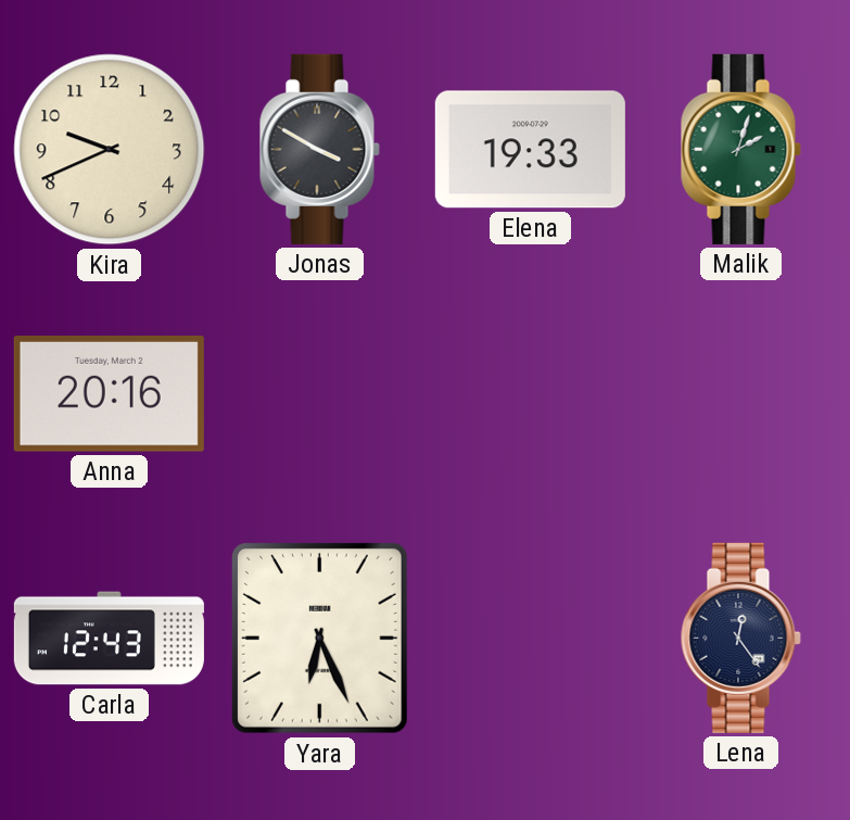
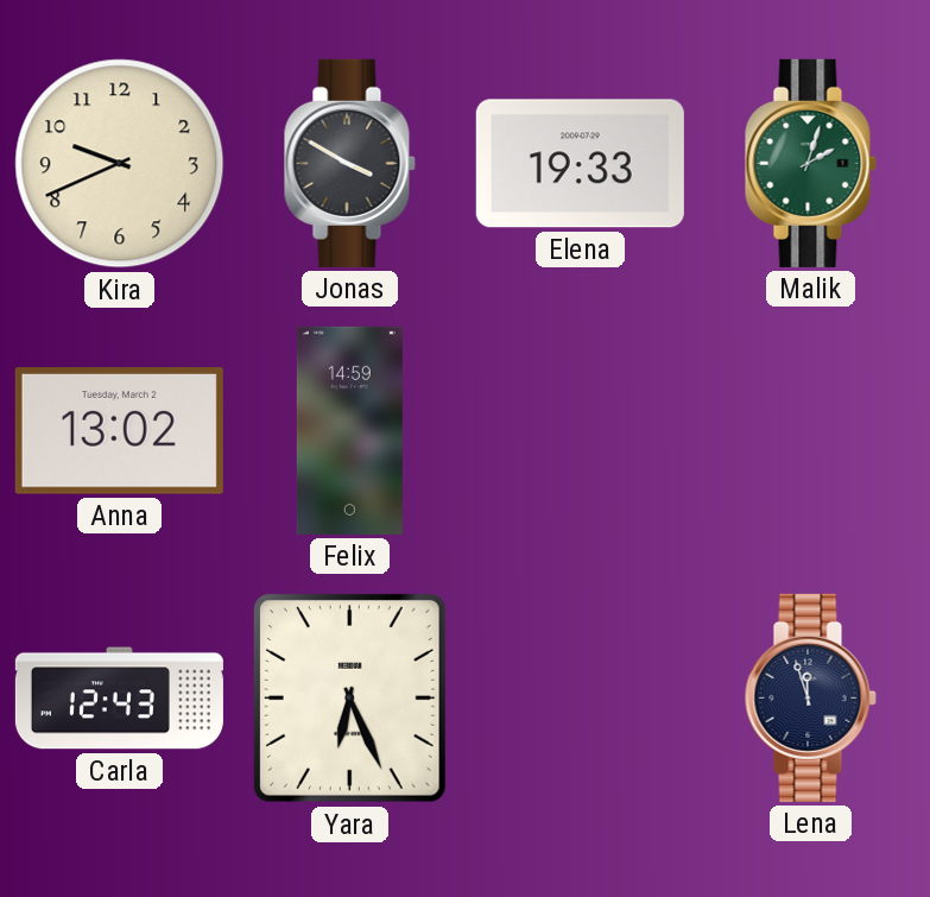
Anna: 20:16 -> 13:02 (119, 431)
Felix: none -> 14:59 (349, 430)
Lena: 12:24 -> 11:57 (810, 697)
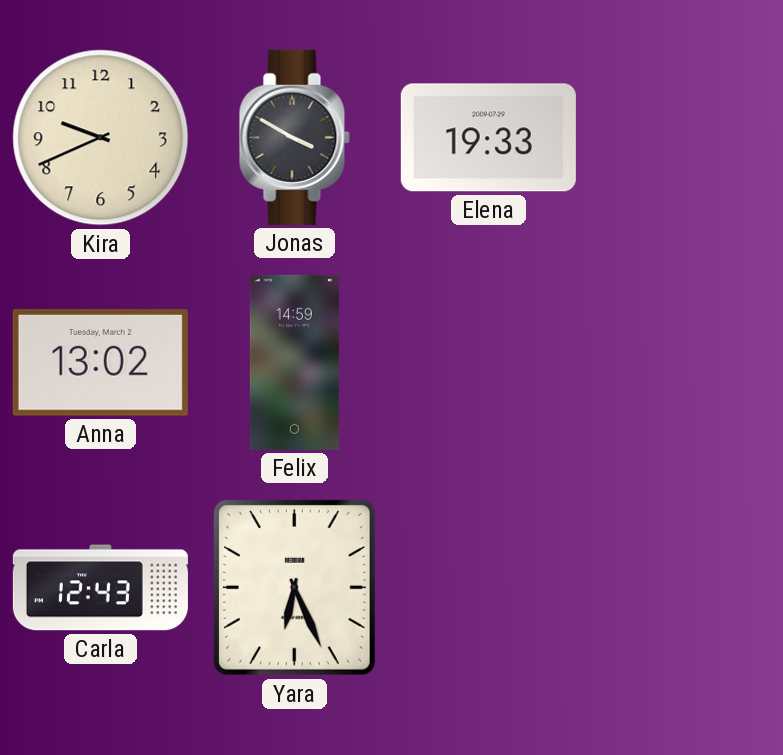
Malik: 2:03 -> none (810, 163)
Lena: 11:57 -> none (810, 697)
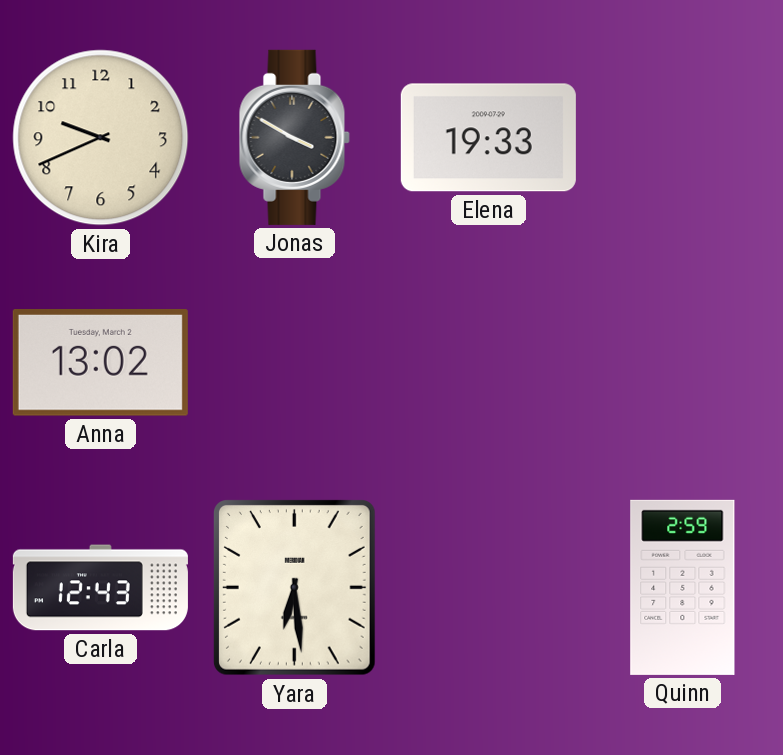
Felix: 14:59 -> none (294, 362)
Yara: 6:26 -> 6:29 (294, 588)
Quinn: none -> 2:59 (683, 587)
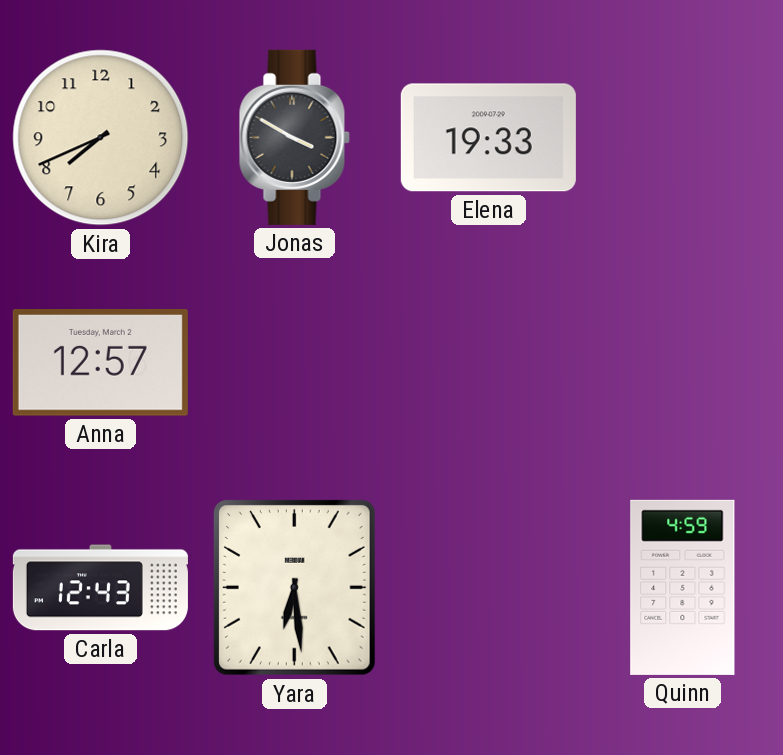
Kira: 9:41 -> 7:41 (101, 138)
Anna: 13:02 -> 12:57 (100, 363)
Quinn: 2:59 -> 4:59 (683, 587)
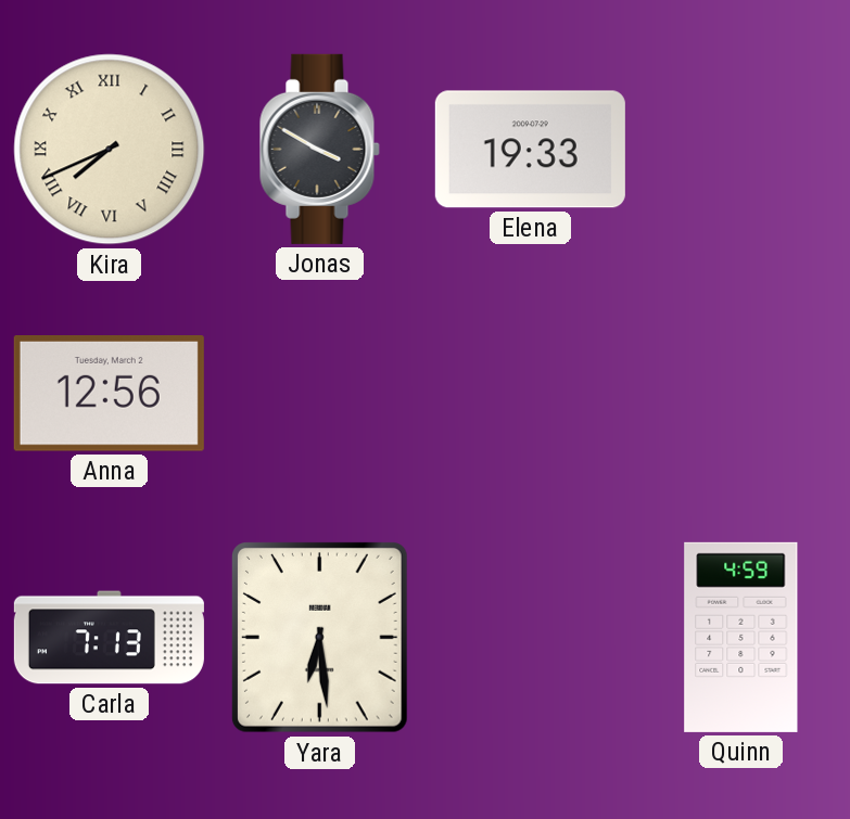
Kira numerals: Arabic -> Roman (110, 150)
Anna: 12:57 -> 12:56 (109, 394)
Carla: 12:43 -> 7:13 (109, 638)
